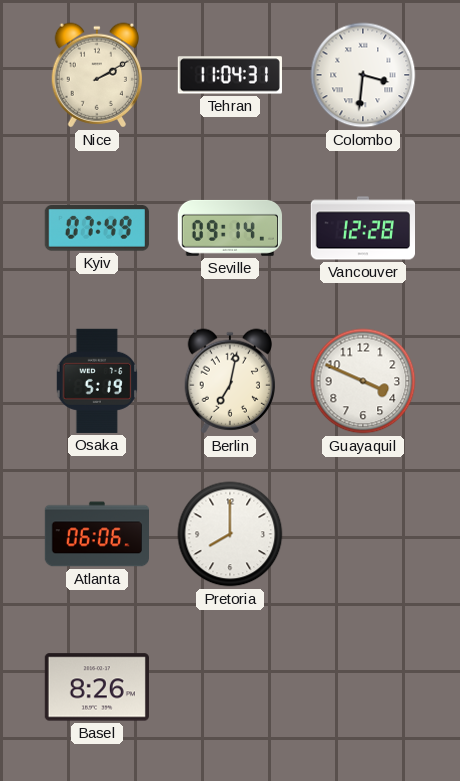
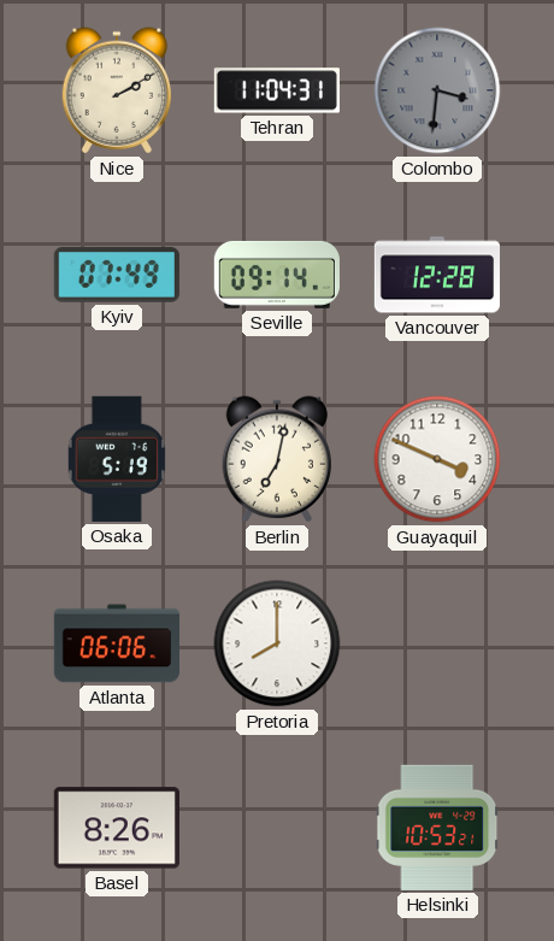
Colombo dial: white -> grey (437, 90)
Helsinki: none -> 10:53 (437, 828)
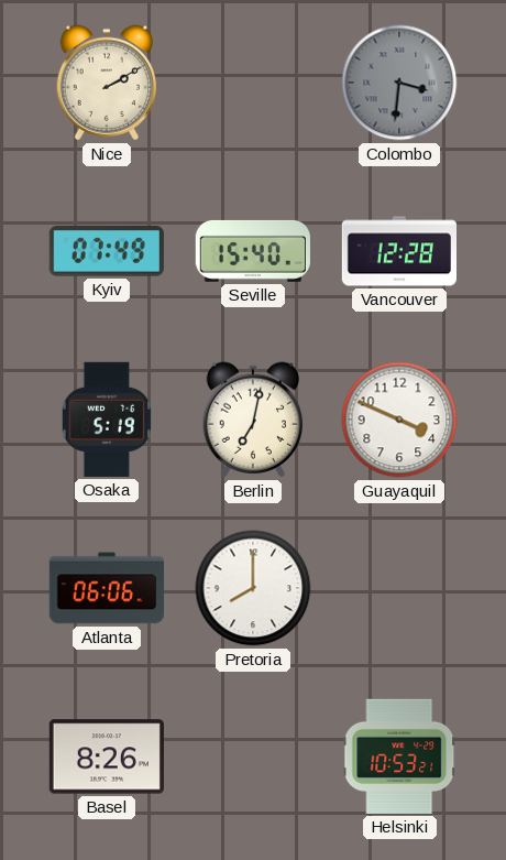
Tehran: 11:04 -> none (277, 90)
Seville: 09:14 -> 15:40 (253, 251)
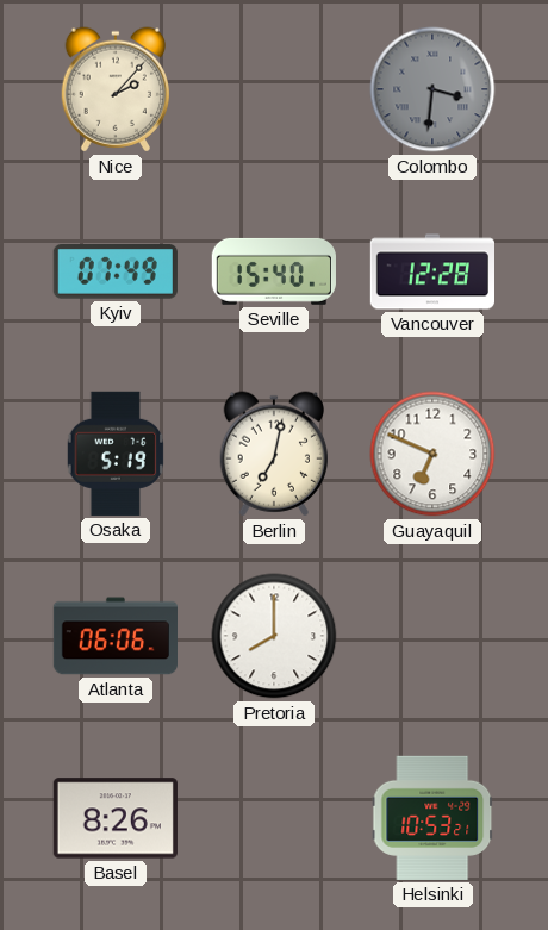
Nice: 2:10 -> 2:07 (114, 89)
Guayaquil: 3:49 -> 6:49 (432, 454)
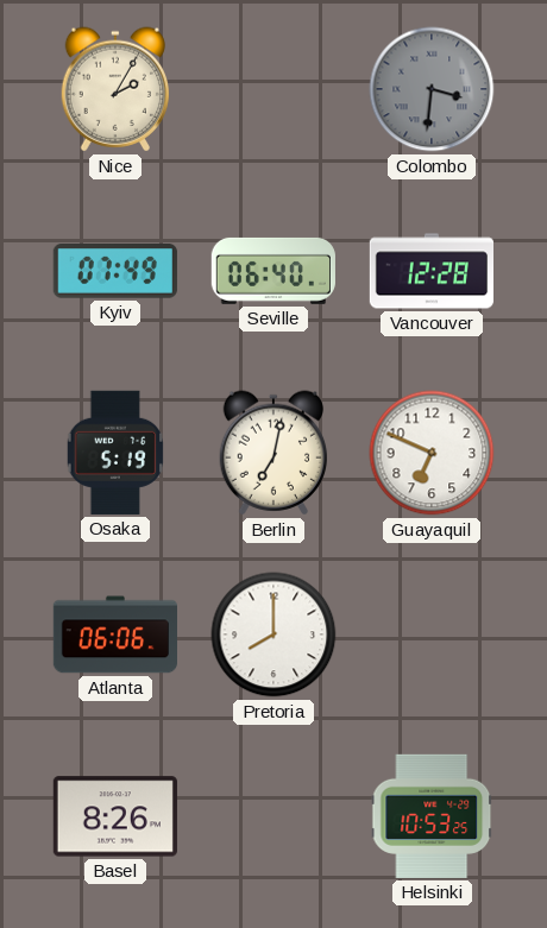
Nice: 2:07 -> 2:05 (114, 89)
Seville: 15:40 -> 06:40 (273, 271)
Helsinki: 10:53:21 -> 10:53:25 (432, 816)
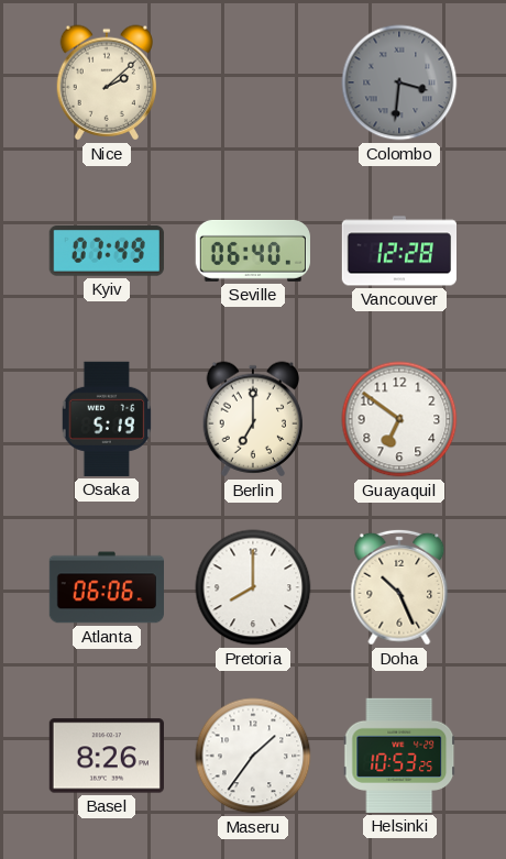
Nice: 2:05 -> 2:08 (106, 82)
Berlin: 7:02 -> 7:00 (252, 419)
Guayaquil: 6:49 -> 6:51 (399, 419)
Doha: none -> 10:26 (399, 587)
Maseru: none -> 1:36 (253, 756)
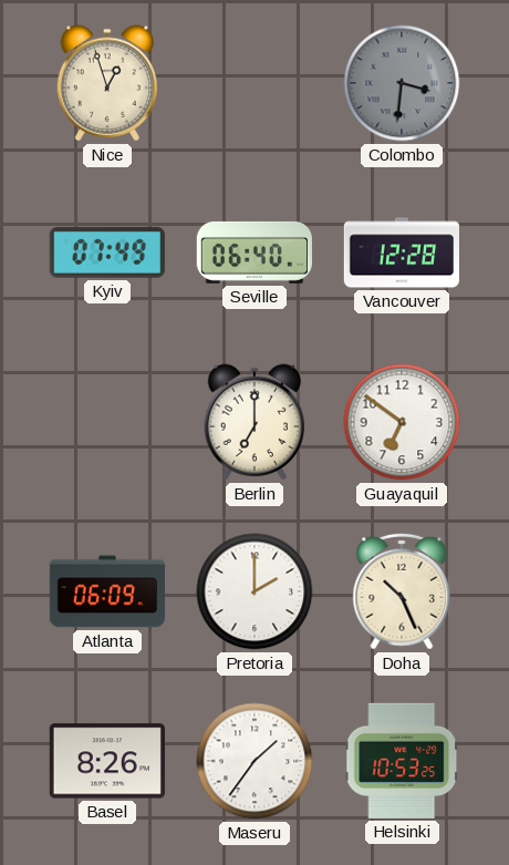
Nice: 2:08 -> 12:57 (106, 83)
Osaka: 5:19 -> none (106, 419)
Atlanta: 06:06 -> 06:09 (106, 591)
Pretoria: 8:00 -> 2:00 (254, 591)
